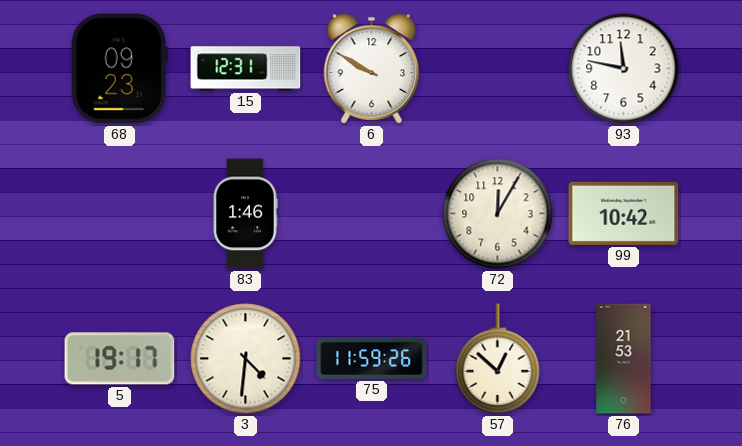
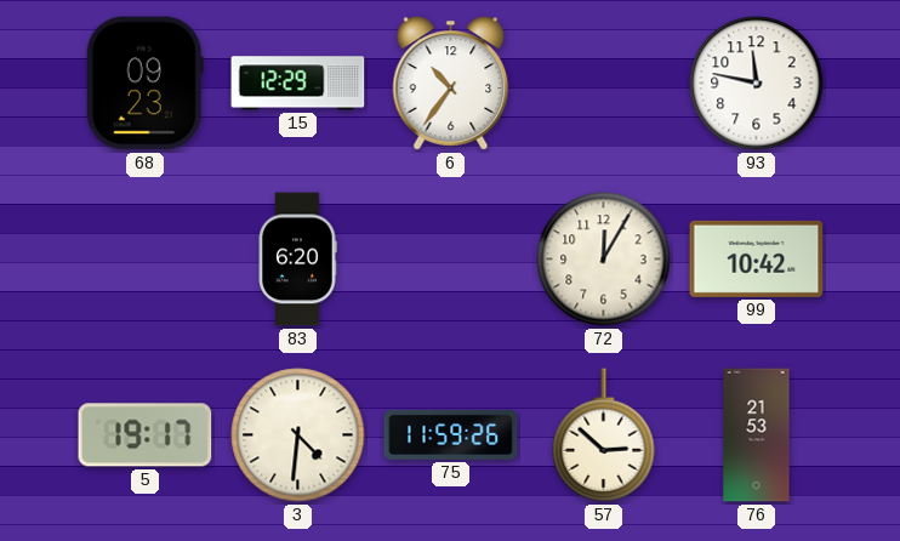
15: 12:31 -> 12:29 (298, 84)
6: 9:50 -> 10:36 (451, 84)
83: 1:46 -> 6:20 (297, 260)
57: 12:52 -> 2:52 (604, 435)
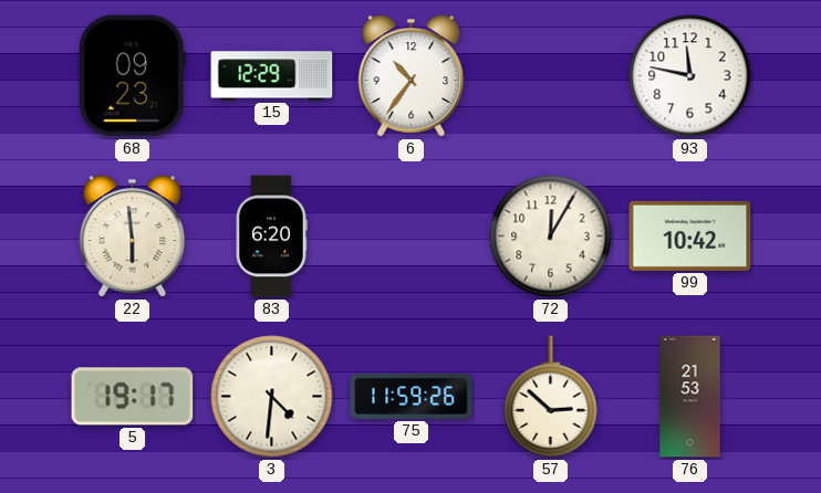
22: none -> 5:59 (133, 237)
